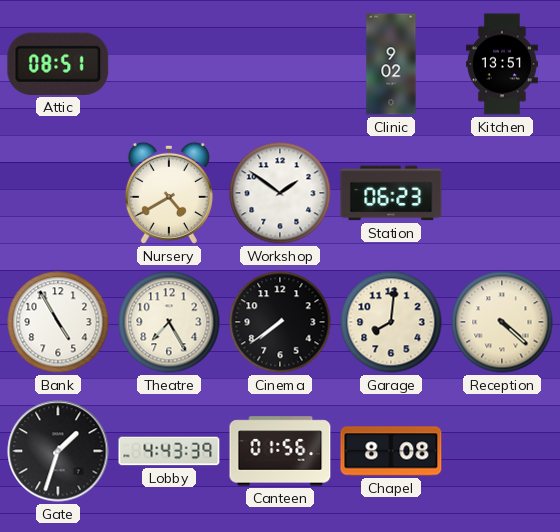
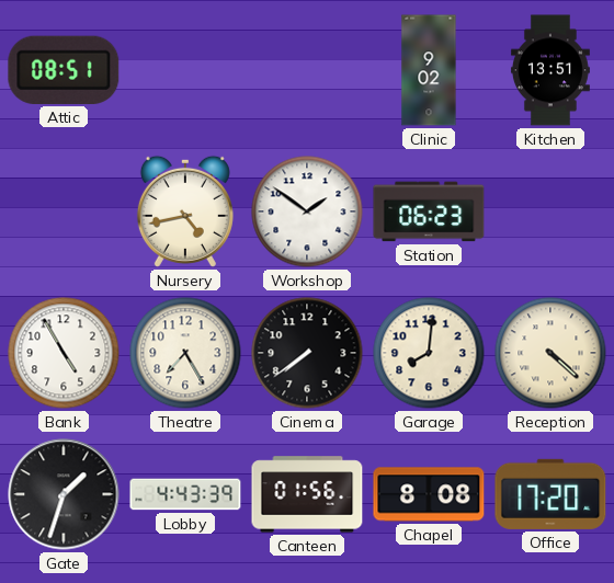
Nursery: 4:40 -> 4:43 (185, 212)
Office: none -> 17:20 (550, 494)
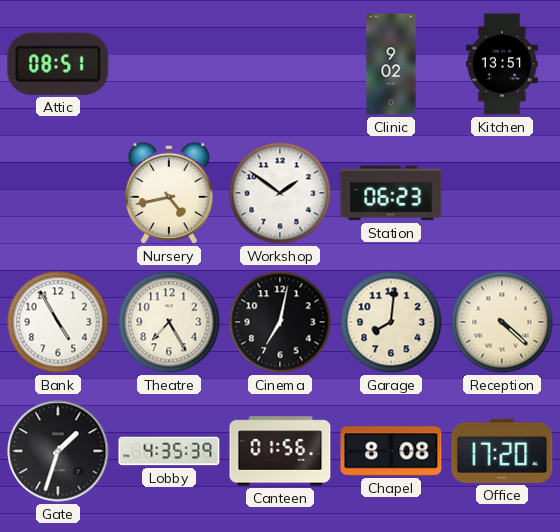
Cinema: 7:39 -> 7:02 (280, 322)
Lobby: 4:43 -> 4:35 (169, 451)
